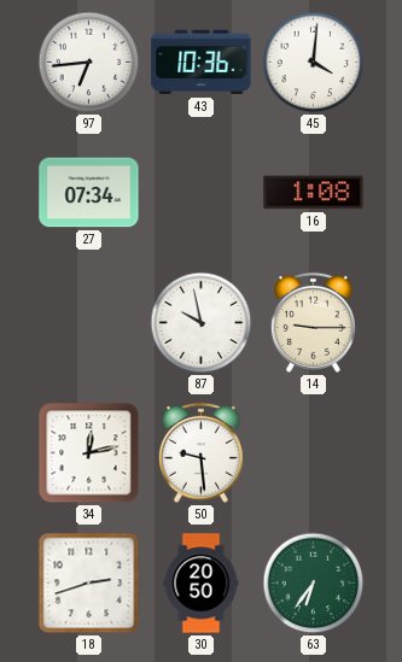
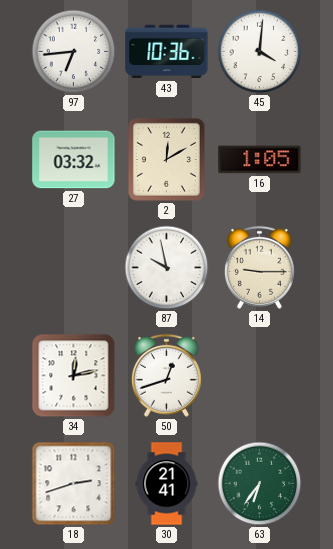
27: 07:34 -> 03:32 (74, 160)
2: none -> 12:10 (166, 159)
16: 1:08 -> 1:05 (260, 160)
50: 9:29 -> 12:42 (166, 375)
30: 20:50 -> 21:41 (167, 484)
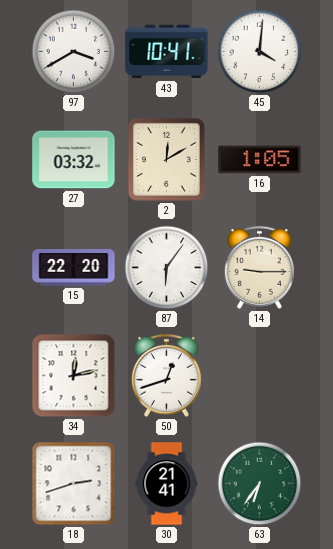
97: 6:44 -> 3:40 (74, 52)
43: 10:36 -> 10:41 (167, 52)
15: none -> 22:20 (74, 268)
87: 9:58 -> 6:06 (167, 268)
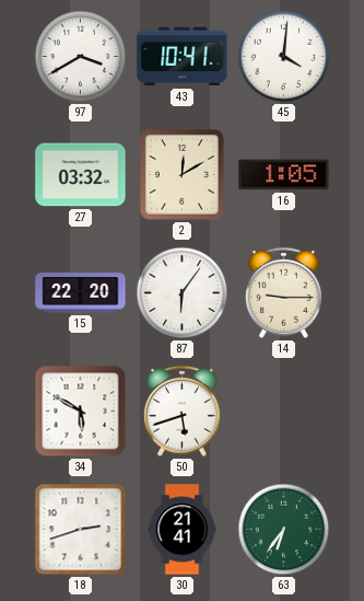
34: 12:13 -> 5:50 (81, 412)
50: 12:42 -> 5:42 (181, 411)
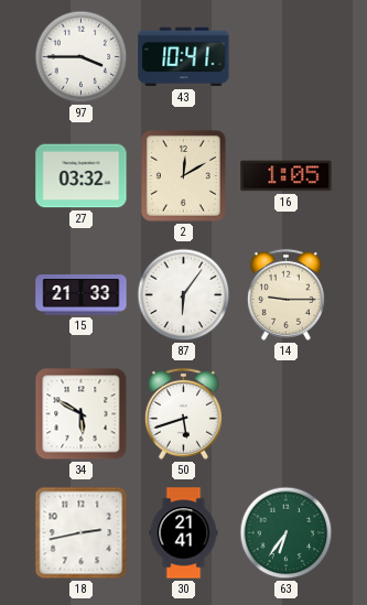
97: 3:40 -> 3:45 (82, 57)
45: 4:01 -> none (284, 57)
15: 22:20 -> 21:33 (82, 295)
18: 2:42 -> 2:43 (82, 533)
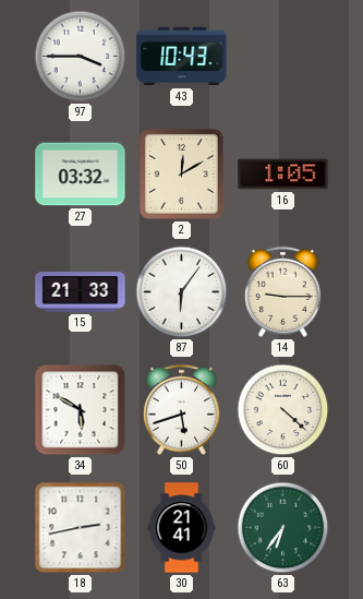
43: 10:41 -> 10:43 (182, 57)
60: none -> 4:22 (283, 410)
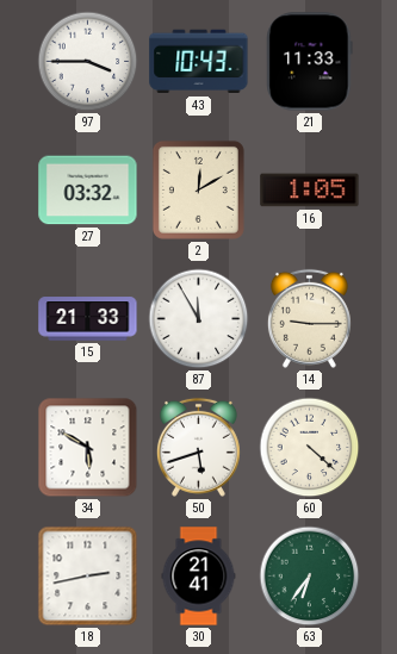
21: none -> 11:33 (310, 62)
87: 6:06 -> 11:55 (199, 319)
